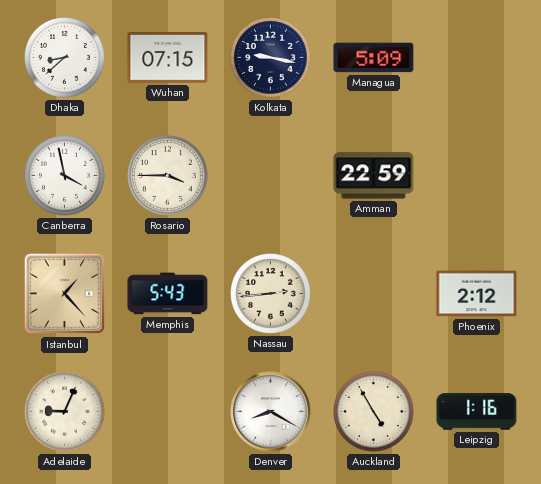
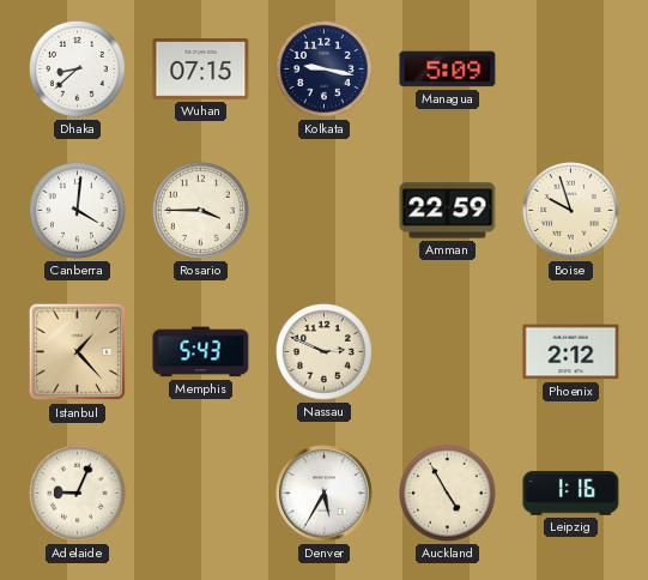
Canberra: 3:58 -> 4:01 (78, 211)
Boise: none -> 9:57 (571, 211)
Nassau: 2:44 -> 2:49 (325, 352)
Denver: 8:20 -> 5:35 (325, 494)
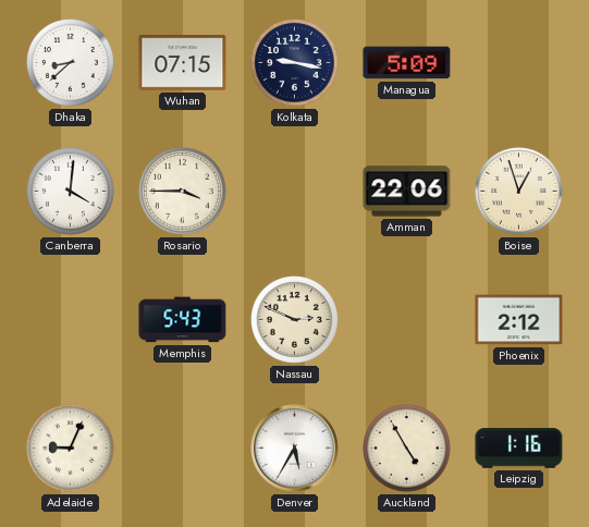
Amman: 22:59 -> 22:06 (407, 192)
Boise: 9:57 -> 12:57 (519, 192)
Istanbul: 1:23 -> none (78, 352)
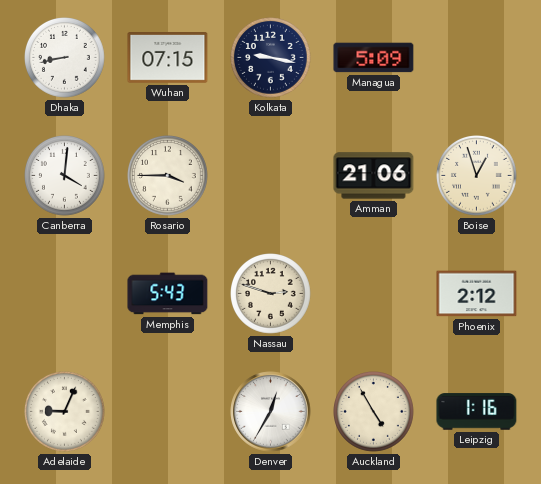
Dhaka: 8:38 -> 8:43 (65, 58)
Amman: 22:06 -> 21:06 (374, 176)
Nassau: 2:49 -> 2:48 (271, 294)
Denver: 5:35 -> 12:35 (271, 412)
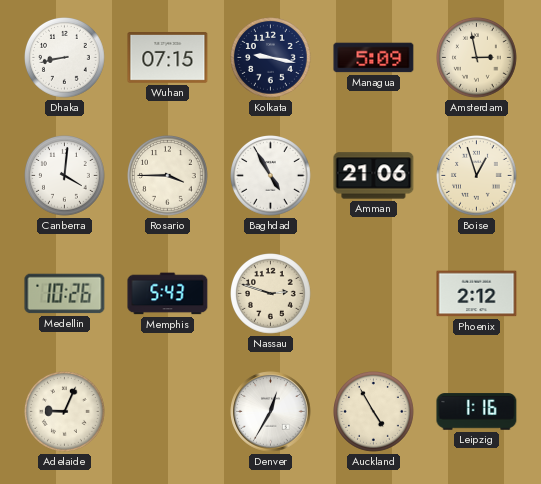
Amsterdam: none -> 2:58 (477, 58)
Baghdad: none -> 4:55 (271, 176)
Medellin: none -> 10:26 (65, 294)
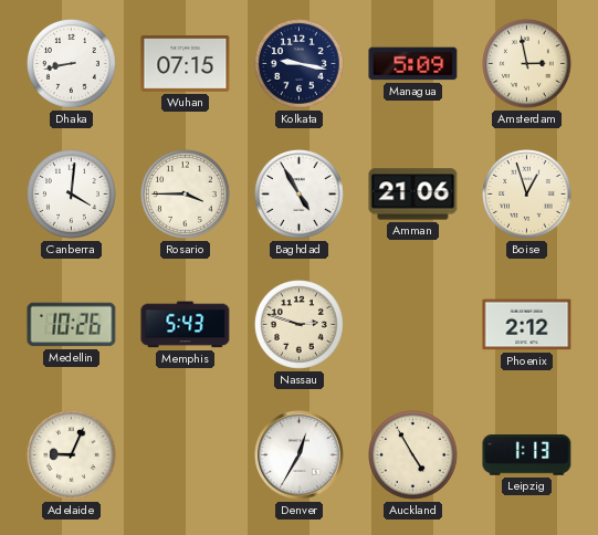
Leipzig: 1:16 -> 1:13 (527, 455)
